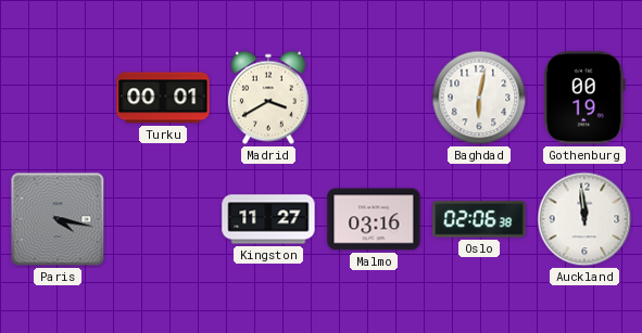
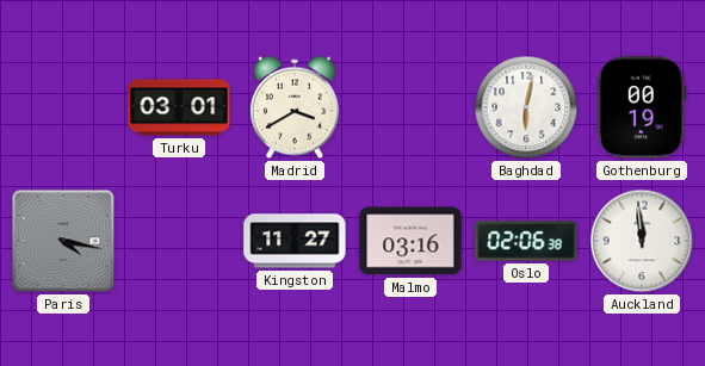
Turku: 00:01 -> 03:01 (179, 107)
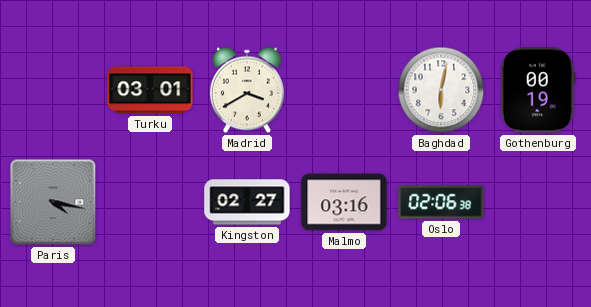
Kingston: 11:27 -> 02:27 (247, 202)
Auckland: 11:59 -> none (642, 241)
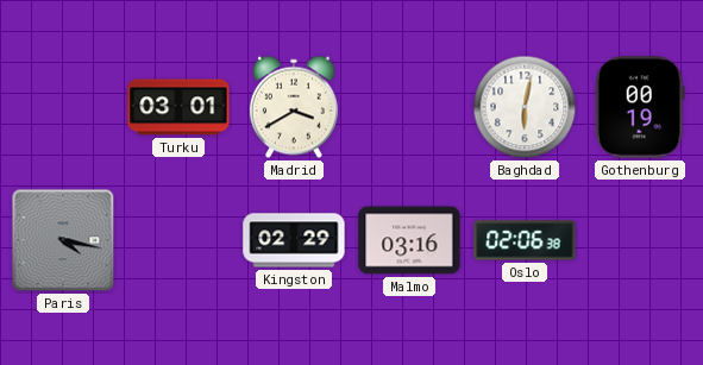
Kingston: 02:27 -> 02:29 (294, 240)
